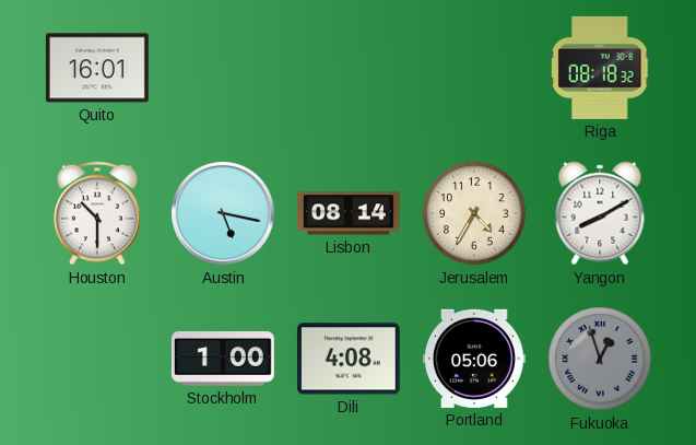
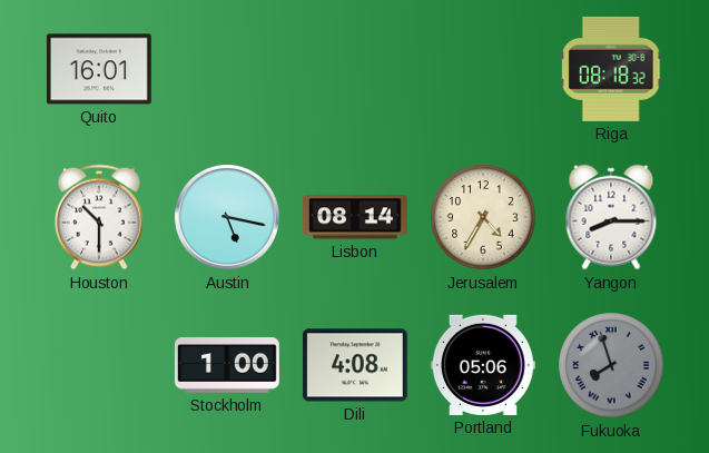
Yangon: 8:10 -> 8:15 (611, 217)
Fukuoka: 12:57 -> 7:57 (611, 365)
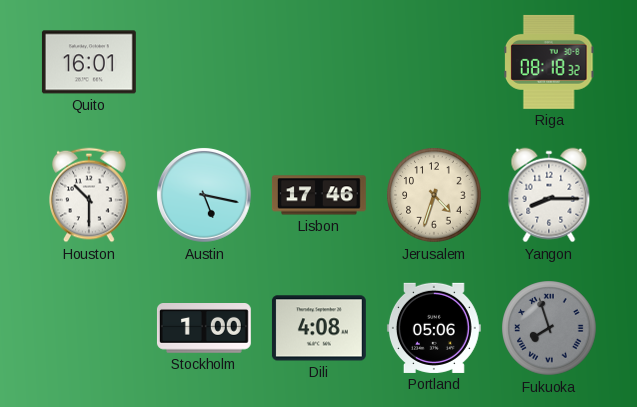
Lisbon: 08:14 -> 17:46 (319, 195)
Jerusalem: 4:35 -> 4:33 (434, 195)
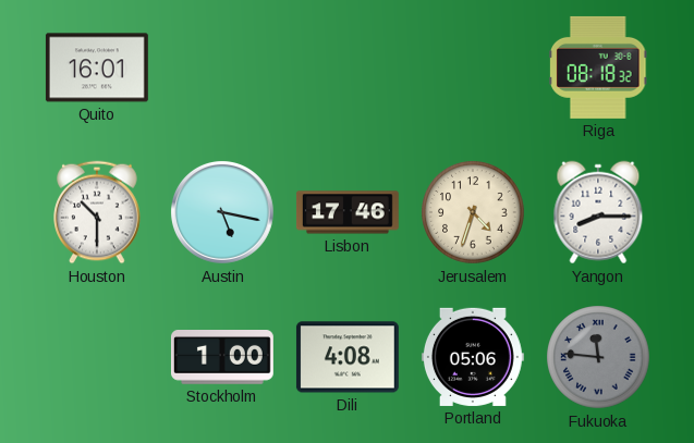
Fukuoka: 7:57 -> 11:46 (598, 357)
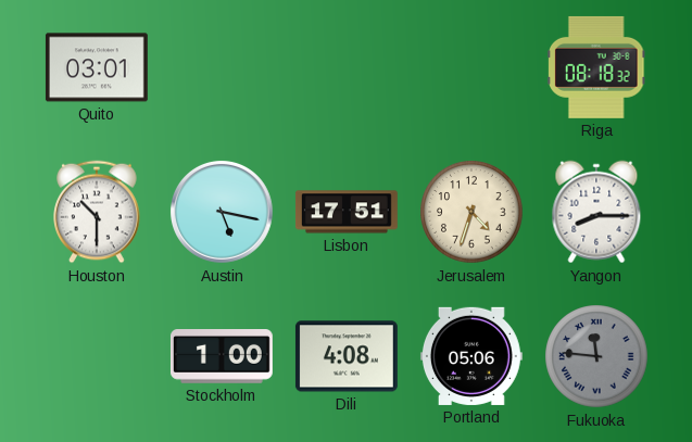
Quito: 16:01 -> 03:01 (97, 67)
Lisbon: 17:46 -> 17:51 (347, 212)
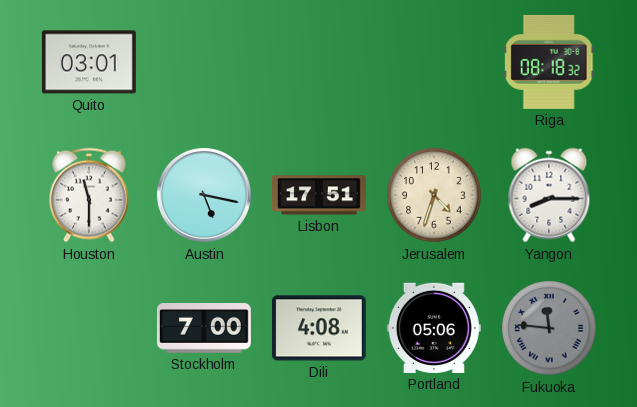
Houston: 10:30 -> 11:30 (89, 195)
Stockholm: 1:00 -> 7:00 (204, 329)
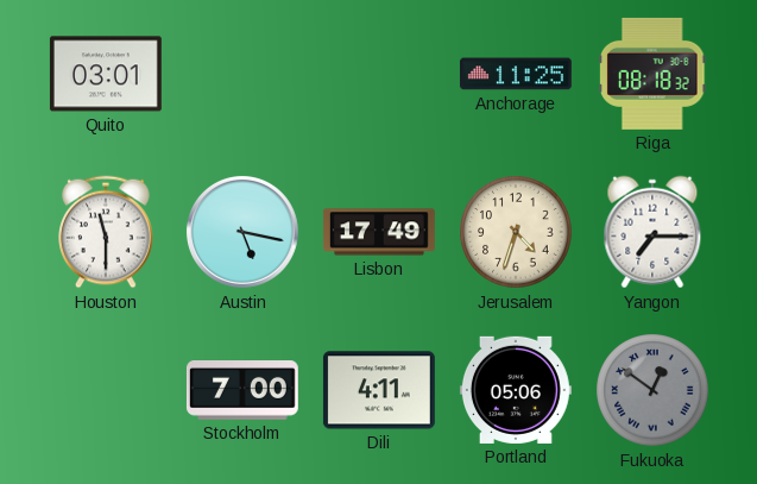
Anchorage: none -> 11:25 (516, 74)
Lisbon: 17:51 -> 17:49 (379, 232)
Yangon: 8:15 -> 7:15 (652, 232)
Dili: 4:08 -> 4:11 (379, 390)
Fukuoka: 11:46 -> 12:51 (652, 390)
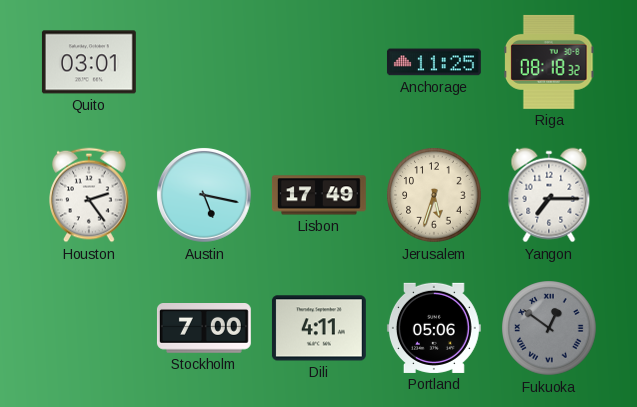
Houston: 11:30 -> 2:24 (89, 195)
Jerusalem: 4:33 -> 5:33 (434, 195)
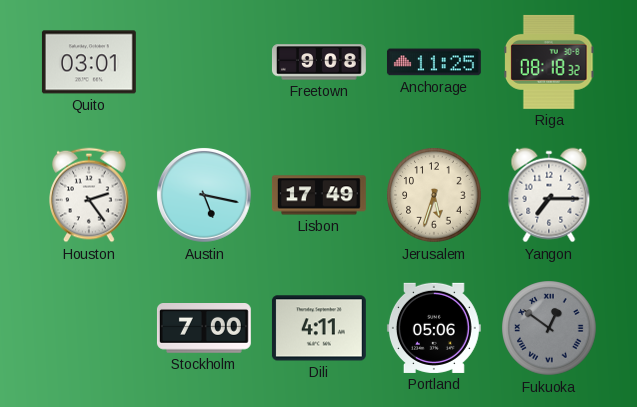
Freetown: none -> 9:08 (319, 62)
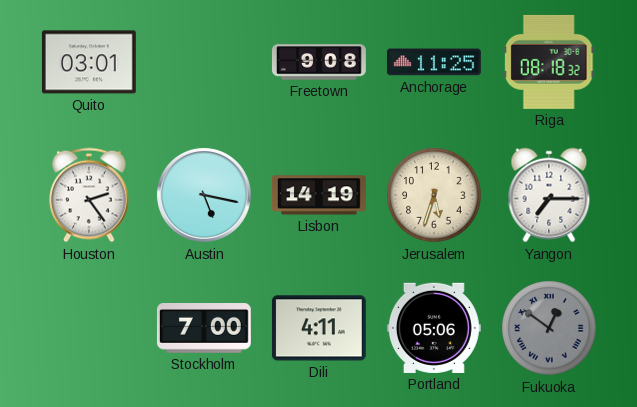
Lisbon: 17:49 -> 14:19 (319, 195)
